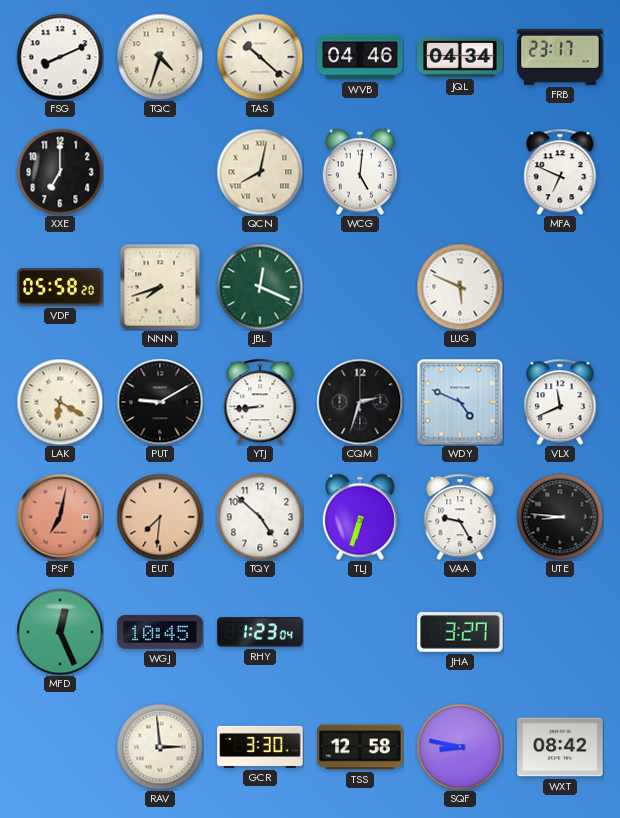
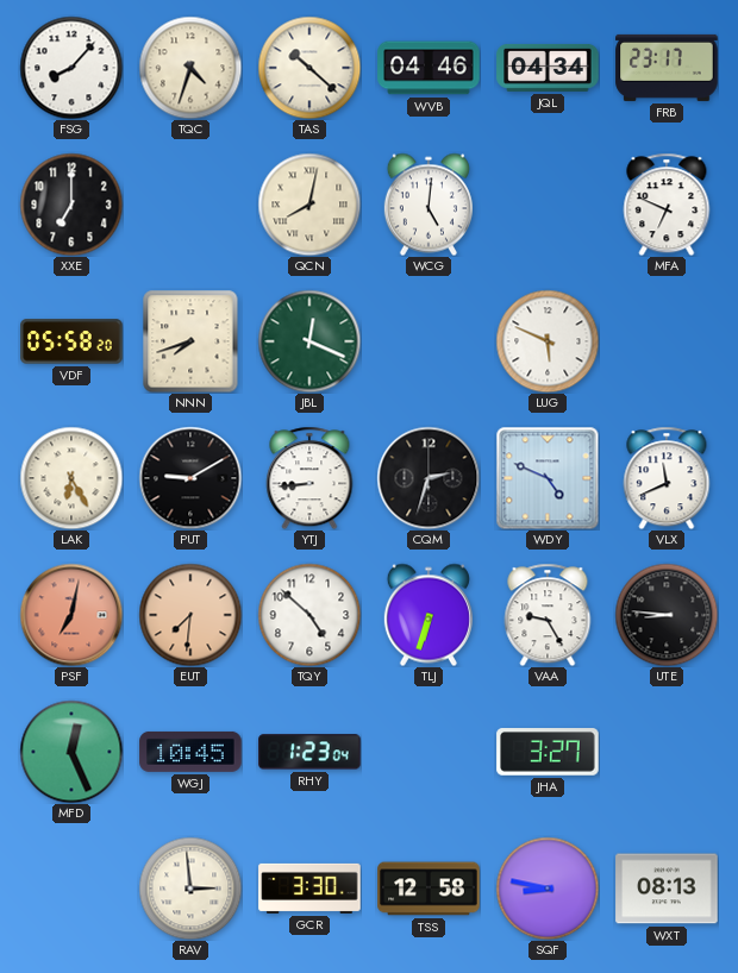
FSG: 8:11 -> 8:07 (71, 68)
LAK: 6:20 -> 6:25 (71, 478)
WXT: 08:42 -> 08:13 (667, 889)
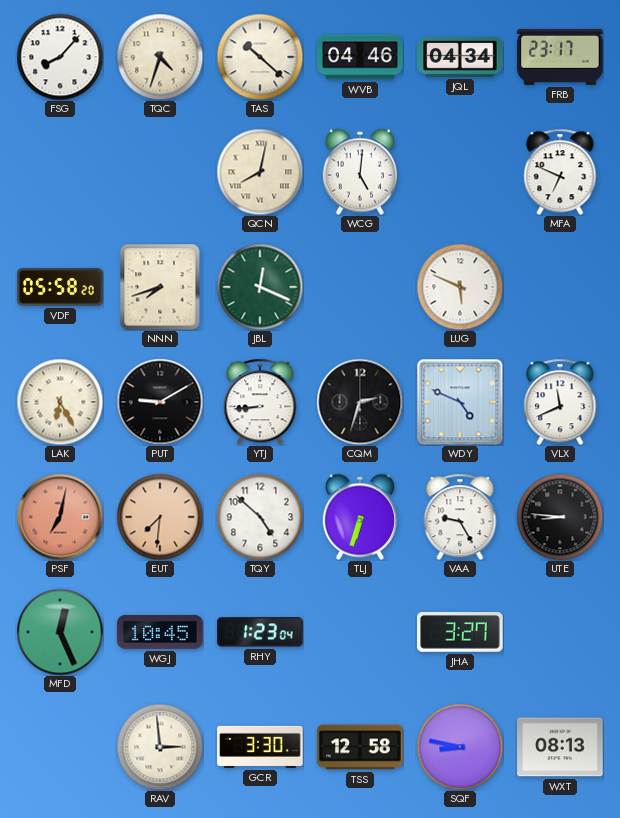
XXE: 7:00 -> none (71, 205)
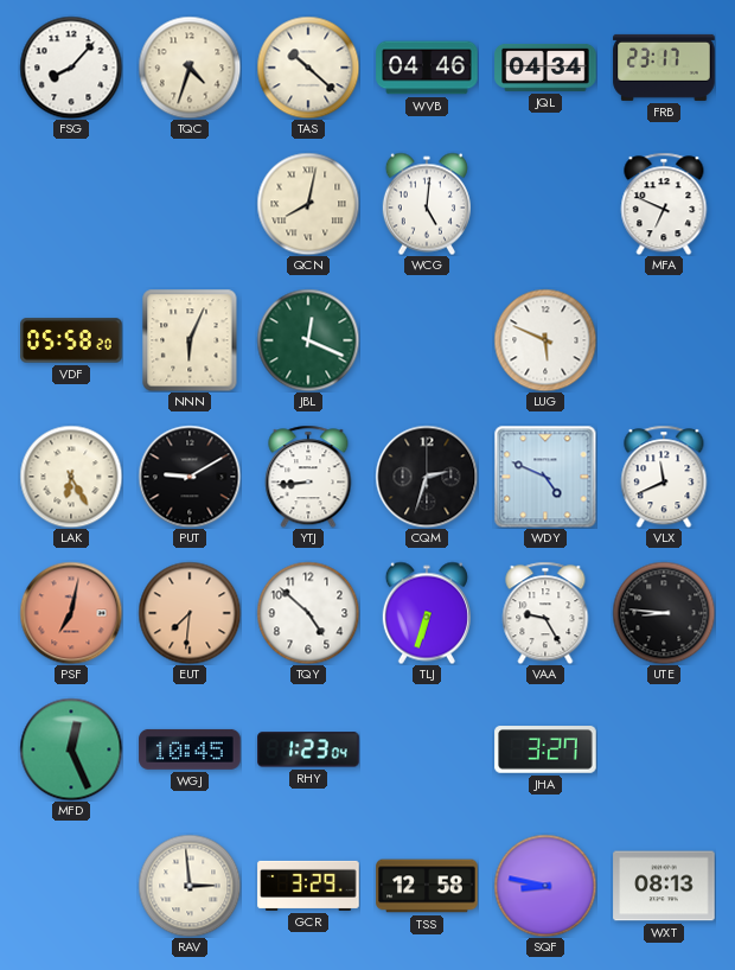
NNN: 7:42 -> 6:04 (190, 340)
GCR: 3:30 -> 3:29 (308, 886)
